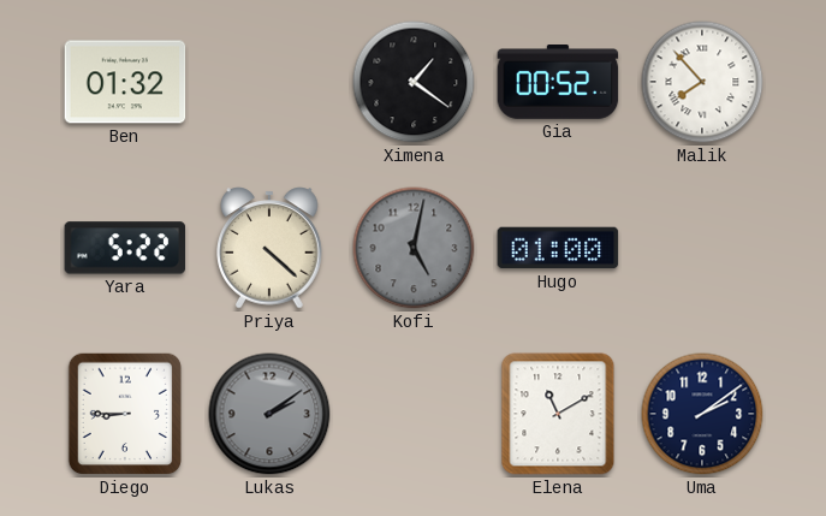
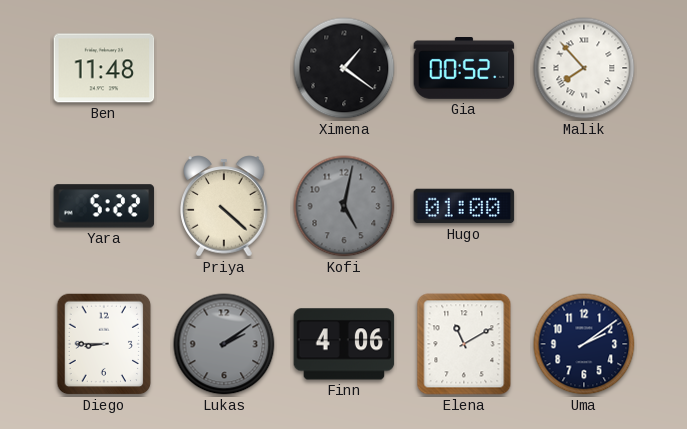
Ben: 01:32 -> 11:48 (104, 68)
Finn: none -> 4:06 (344, 344)
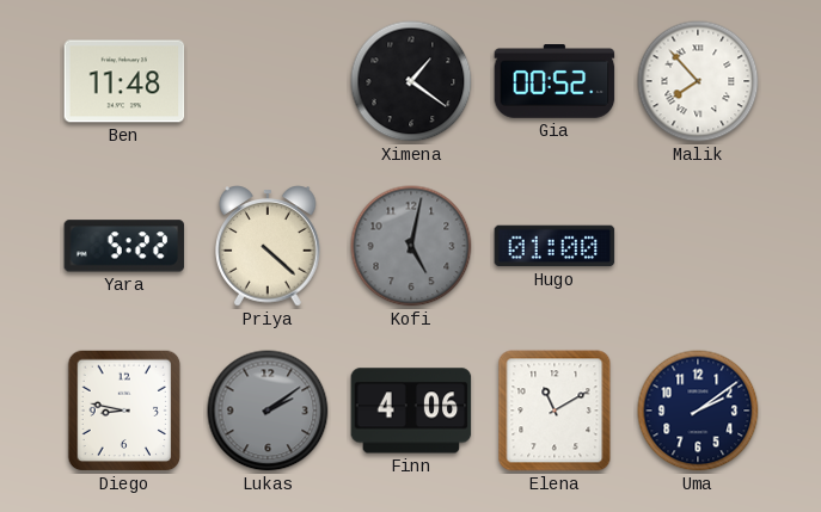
Diego: 8:45 -> 8:47 (124, 411)
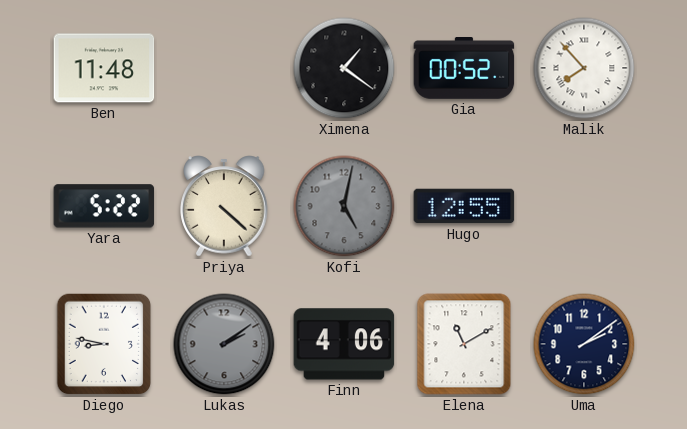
Hugo: 01:00 -> 12:55 (464, 206)
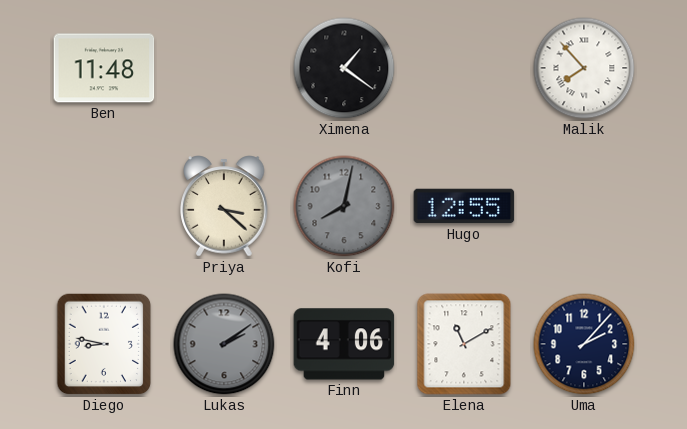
Gia: 00:52 -> none (464, 69)
Yara: 5:22 -> none (104, 206)
Priya: 4:22 -> 3:22 (224, 206)
Kofi: 5:02 -> 8:02 (344, 206)
Uma: 2:09 -> 2:07 (584, 344)
